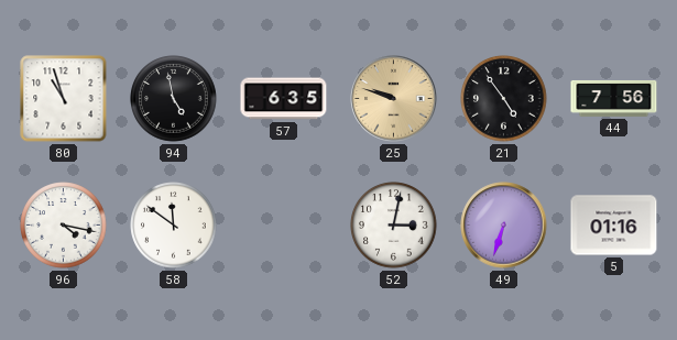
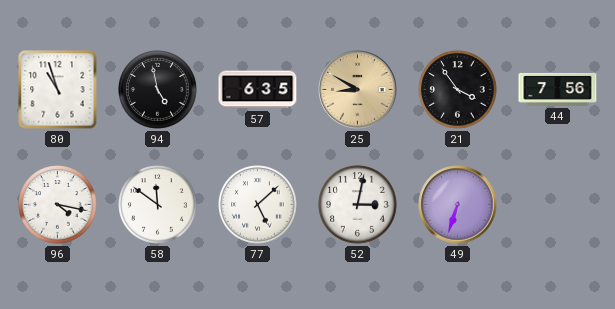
25: 9:48 -> 8:50 (358, 90)
21: 4:54 -> 3:54 (458, 90)
77: none -> 5:08 (258, 205)
5: 01:16 -> none (614, 226)
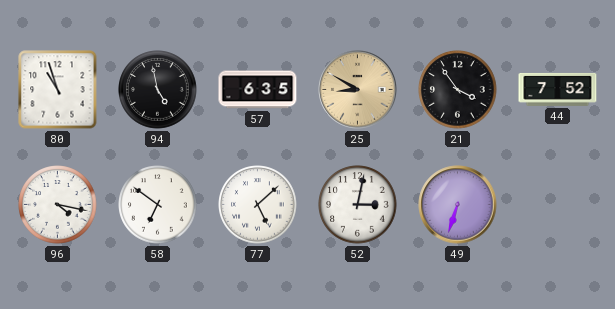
44: 7:56 -> 7:52 (558, 89)
58: 11:51 -> 6:51 (158, 205)
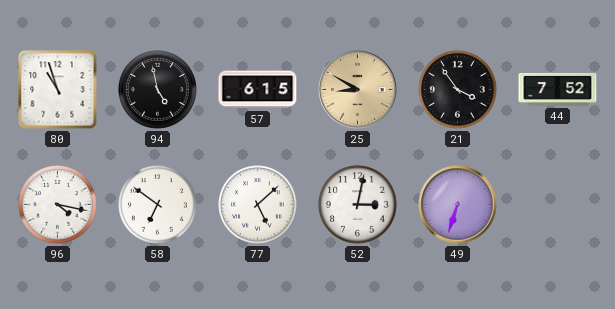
57: 6:35 -> 6:15 (258, 90)
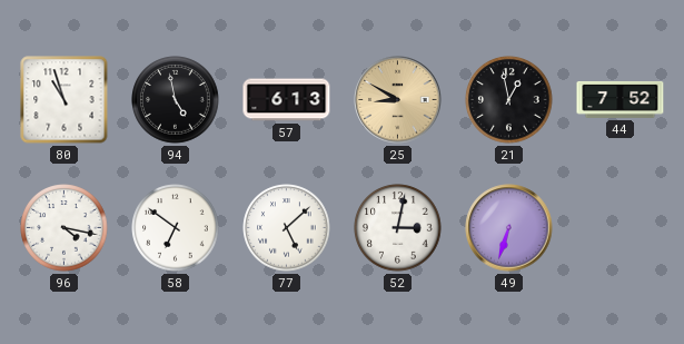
57: 6:15 -> 6:13 (287, 100)
21: 3:54 -> 12:58 (509, 100)
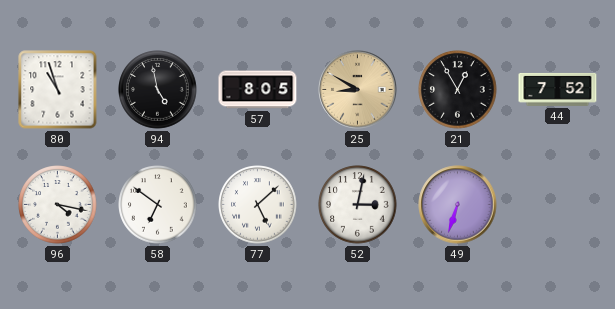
57: 6:13 -> 8:05 (258, 90)
21: 12:58 -> 12:55 (458, 90)
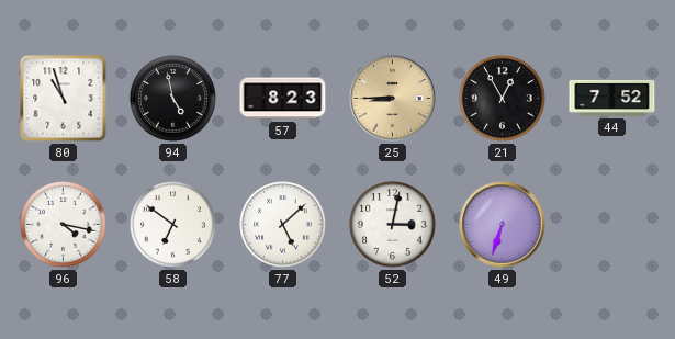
57: 8:05 -> 8:23 (283, 99)
25: 8:50 -> 8:45 (393, 99)
